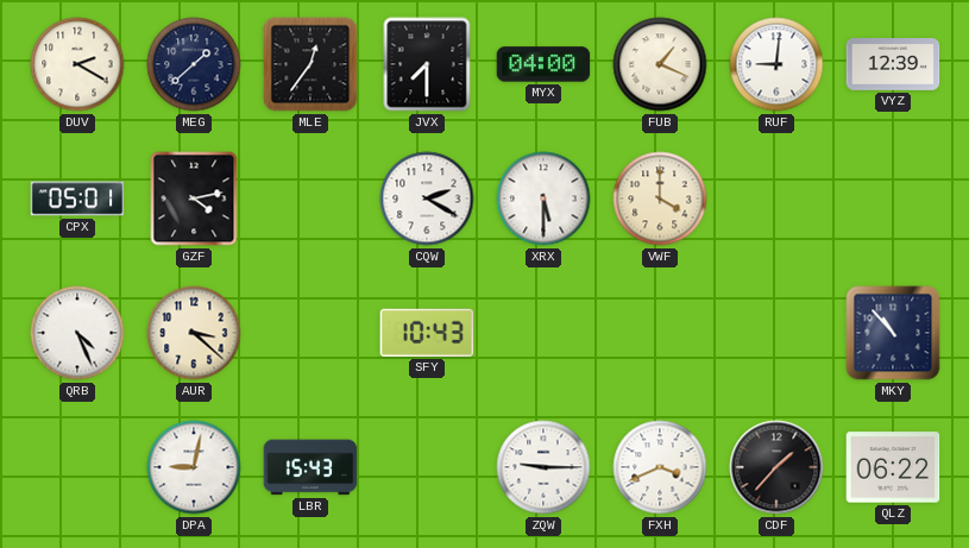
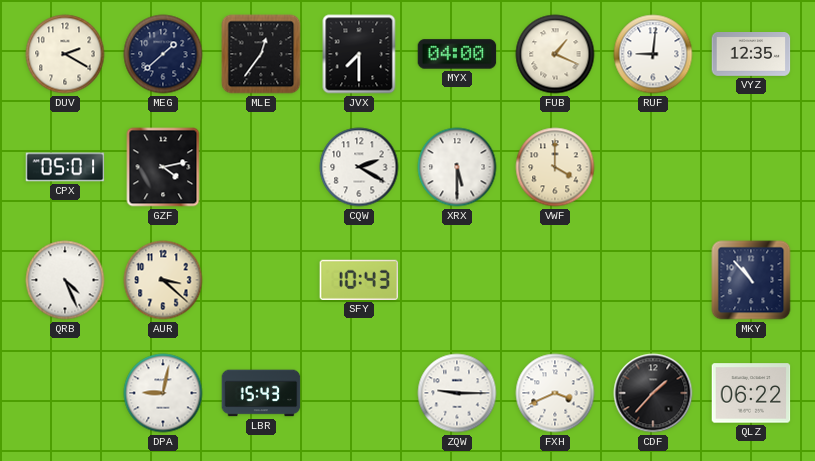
VYZ: 12:39 -> 12:35 (751, 55)
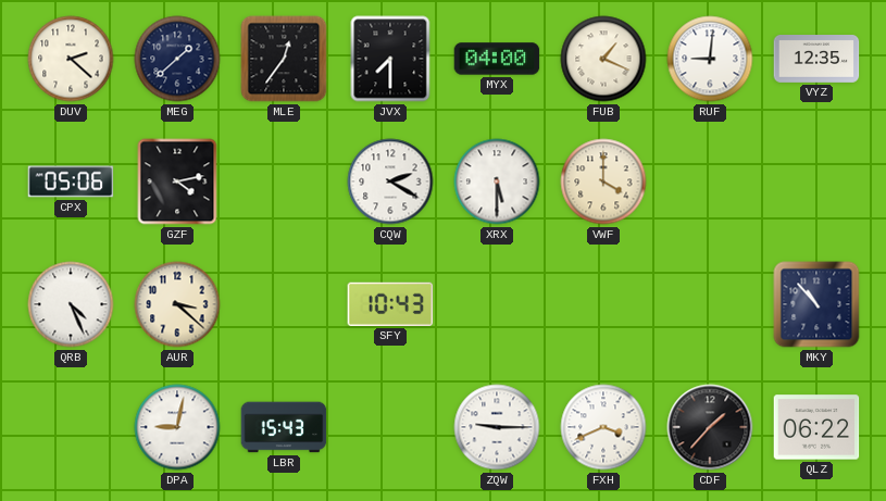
DUV: 2:20 -> 2:22 (71, 59)
CPX: 05:01 -> 05:06 (71, 181)
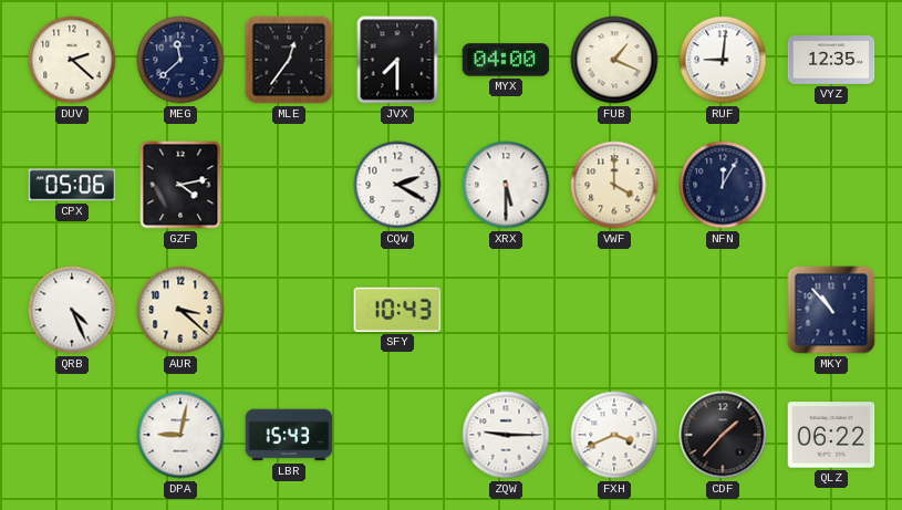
MEG: 1:38 -> 11:38 (180, 60)
NFN: none -> 12:05 (723, 185)
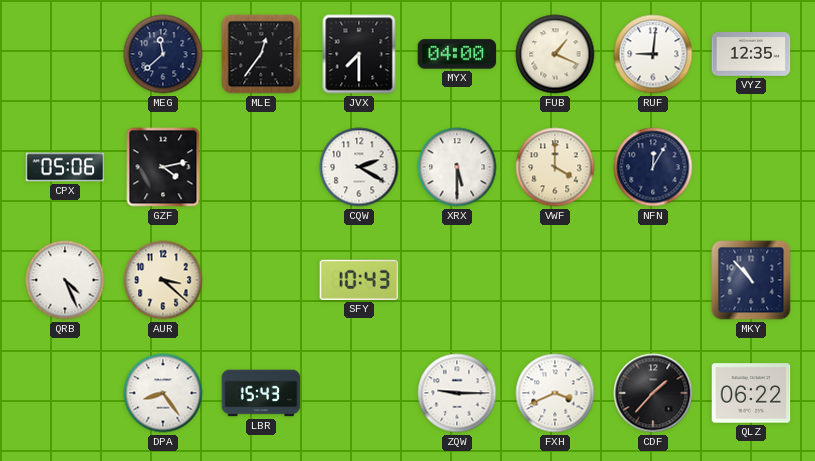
DUV: 2:22 -> none (72, 60)
DPA: 9:02 -> 8:24 (163, 393)
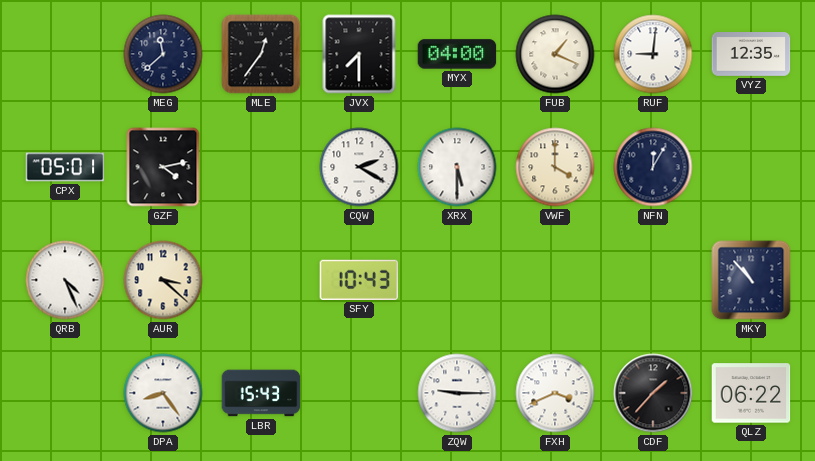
CPX: 05:06 -> 05:01 (65, 167)
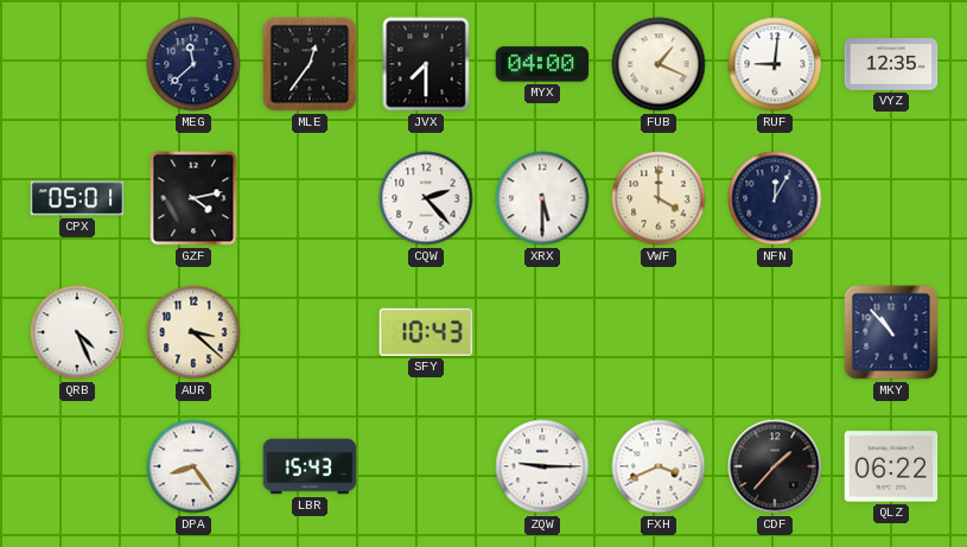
CQW: 2:20 -> 2:23 (426, 198)
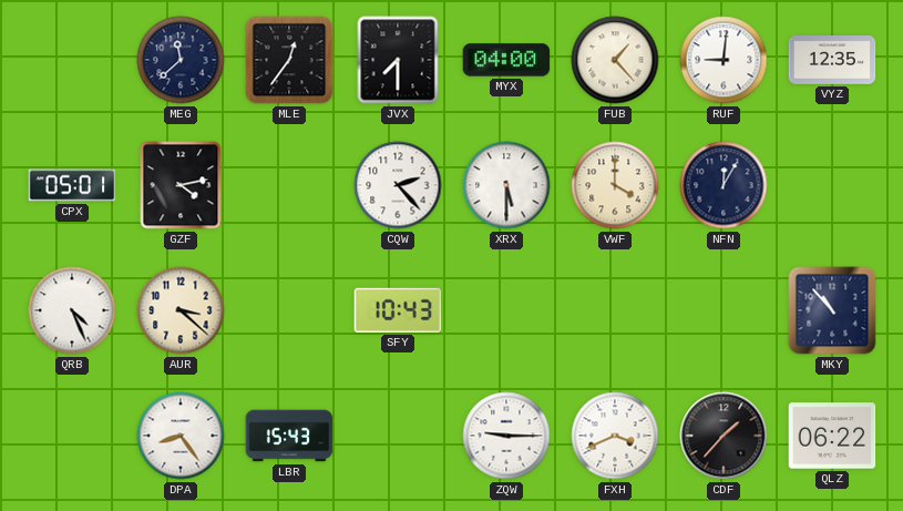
FUB: 1:19 -> 1:23 (615, 60)
